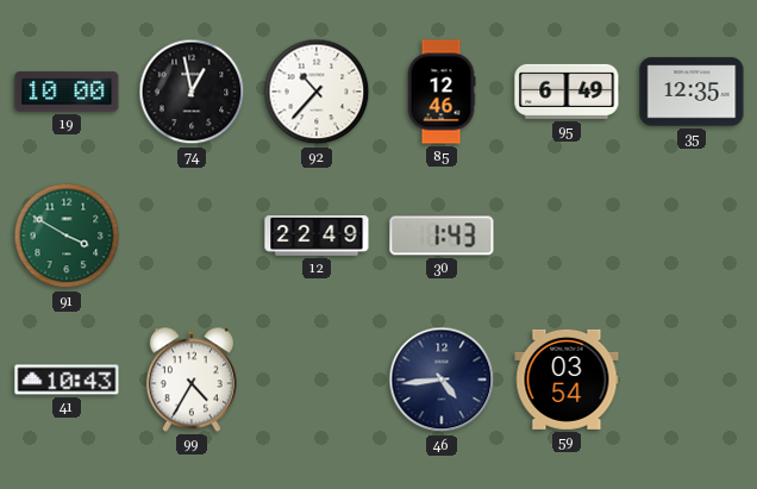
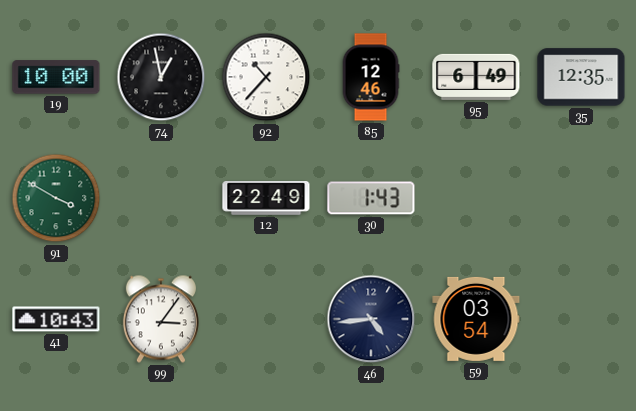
99: 4:35 -> 3:06 (161, 319)
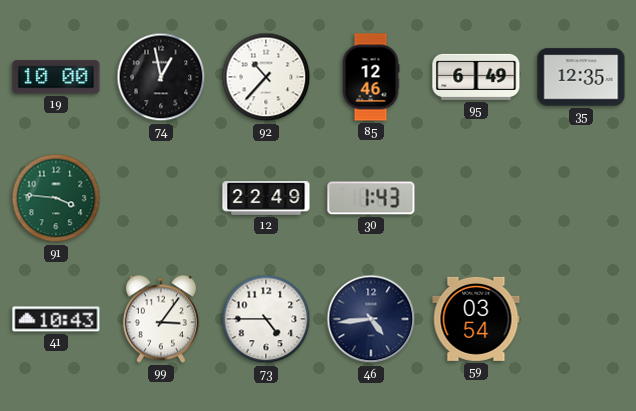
91: 3:50 -> 3:46 (56, 198)
73: none -> 4:45 (266, 319)
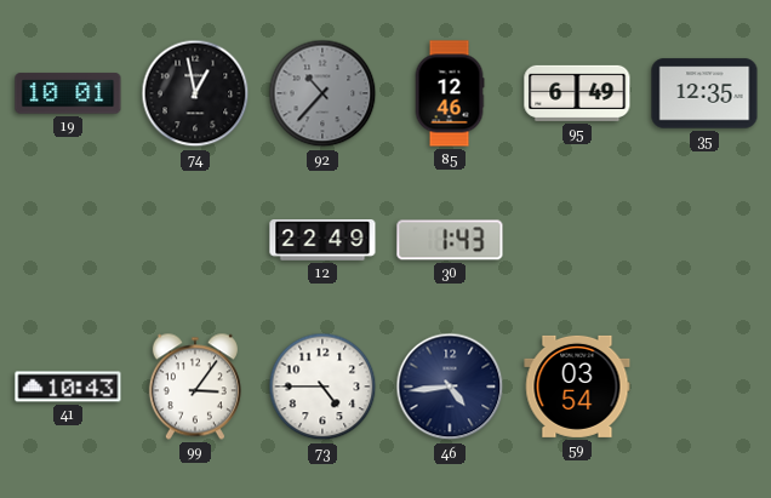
19: 10:00 -> 10:01 (68, 93)
92 dial: white -> grey (322, 93)
91: 3:46 -> none (56, 198)
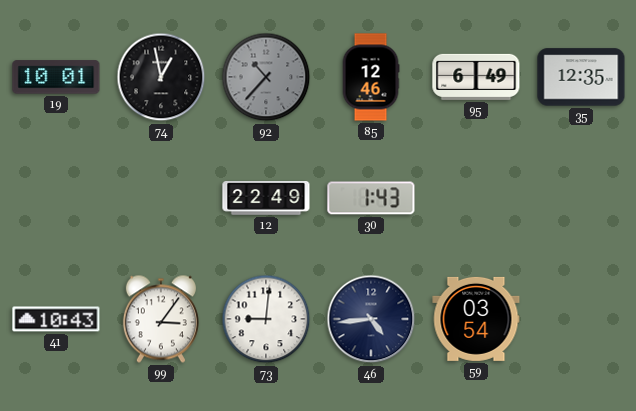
73: 4:45 -> 9:01 (266, 319)
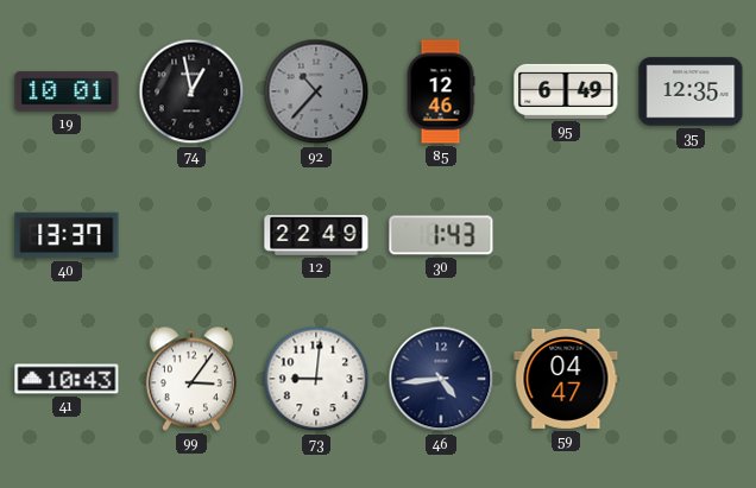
40: none -> 13:37 (67, 235)
59: 03:54 -> 04:47 (566, 379)
